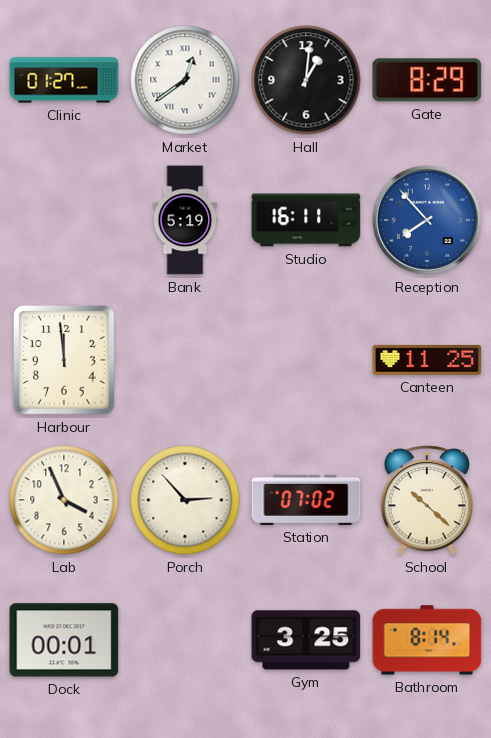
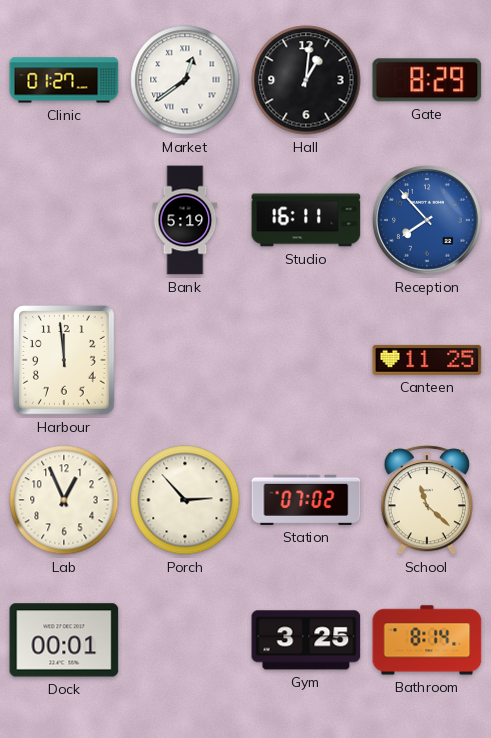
Lab: 3:56 -> 12:56 (64, 500)
School: 10:22 -> 11:22 (427, 500)
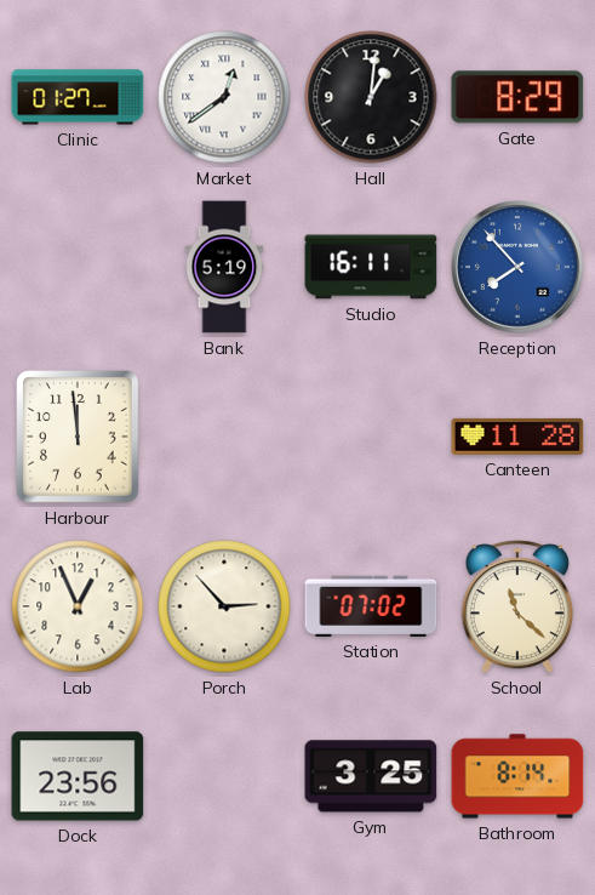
Canteen: 11:25 -> 11:28 (517, 437)
Dock: 00:01 -> 23:56 (78, 776)
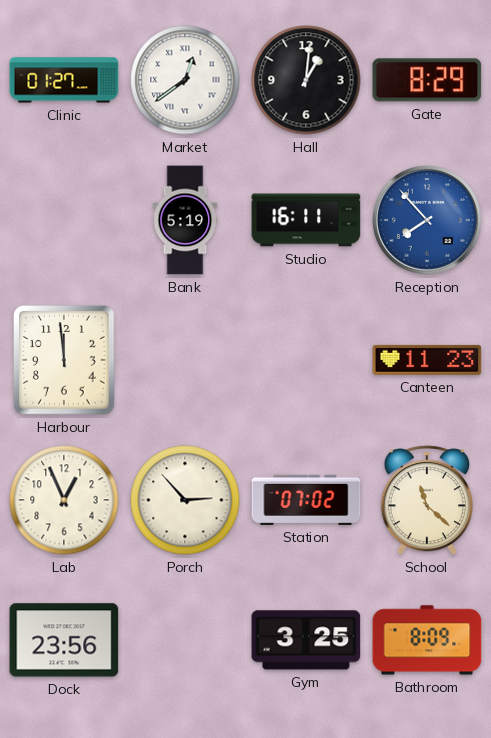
Canteen: 11:28 -> 11:23 (427, 360)
Bathroom: 8:14 -> 8:09 (427, 640)
